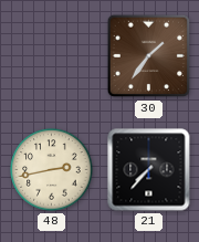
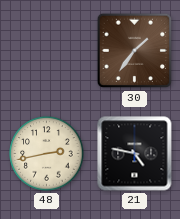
21: 7:37 -> 4:47 (135, 154)
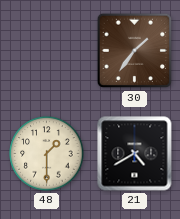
48: 2:43 -> 1:30 (47, 154)
21: 4:47 -> 4:40 (135, 154)
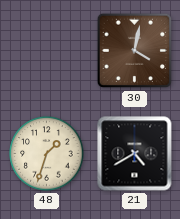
30: 1:36 -> 4:02 (135, 51)
48: 1:30 -> 1:33 (47, 154)
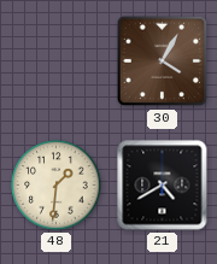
30: 4:02 -> 4:05 (163, 61)
48: 1:33 -> 1:31 (57, 186)
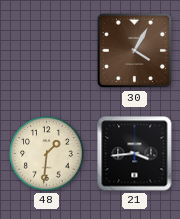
21: 4:40 -> 3:44 (135, 154)
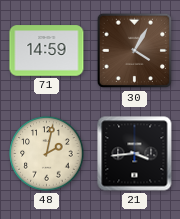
71: none -> 14:59 (47, 51)
48: 1:31 -> 2:02 (47, 154)
